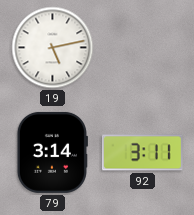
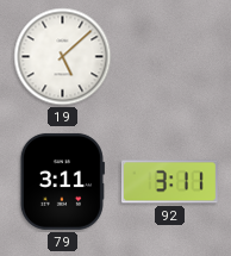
19: 5:13 -> 5:08 (63, 57)
79: 3:14 -> 3:11 (62, 181)
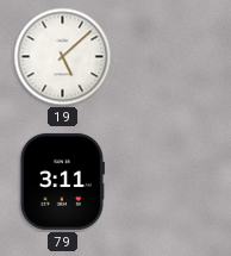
92: 3:11 -> none (169, 182)
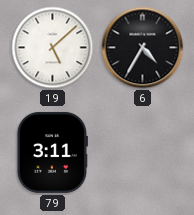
6: none -> 4:35 (143, 48)
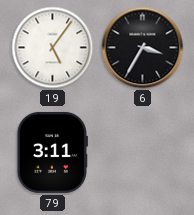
19: 5:08 -> 5:06 (53, 48)
6: 4:35 -> 3:35 (143, 48)
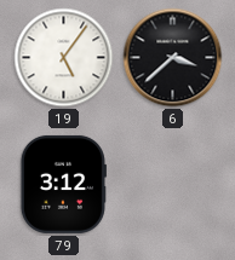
6: 3:35 -> 3:38 (173, 58)
79: 3:11 -> 3:12 (63, 184)
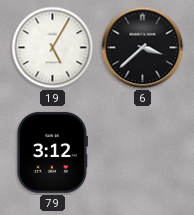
19: 5:06 -> 5:05 (53, 48)
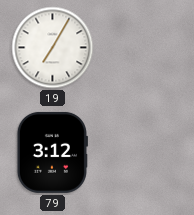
19: 5:05 -> 7:05 (53, 48)
6: 3:38 -> none (143, 48)
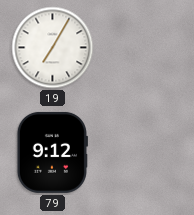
79: 3:12 -> 9:12 (52, 152)
